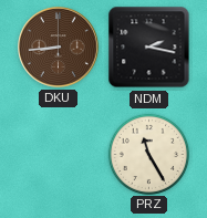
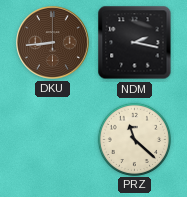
PRZ: 11:25 -> 11:22 (134, 139)
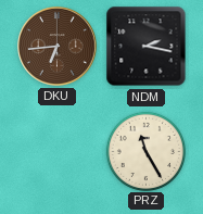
DKU: 8:44 -> 6:44 (58, 47)
PRZ: 11:22 -> 11:25 (145, 151)
